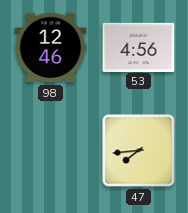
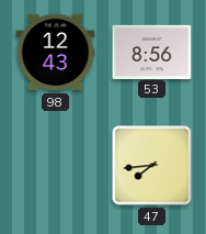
98: 12:46 -> 12:43 (56, 53)
53: 4:56 -> 8:56 (152, 52)
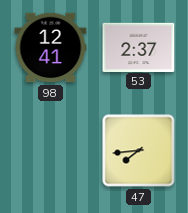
98: 12:43 -> 12:41 (51, 48)
53: 8:56 -> 2:37 (139, 47)
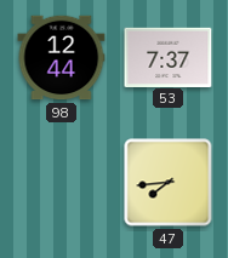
98: 12:41 -> 12:44 (62, 58)
53: 2:37 -> 7:37 (169, 57)
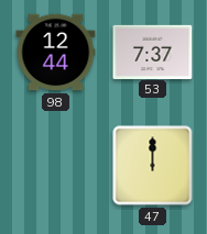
47: 7:44 -> 12:00 (153, 166)
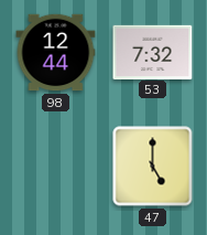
53: 7:37 -> 7:32 (153, 52)
47: 12:00 -> 5:00 (153, 167)
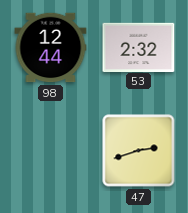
53: 7:32 -> 2:32 (139, 47)
47: 5:00 -> 2:42 (139, 151)
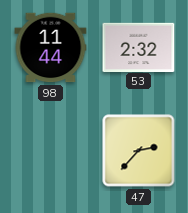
98: 12:44 -> 11:44 (51, 48)
47: 2:42 -> 2:37 (139, 151)
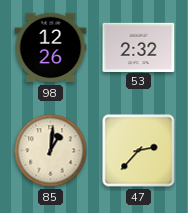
98: 11:44 -> 12:26 (51, 48)
85: none -> 1:01 (51, 151)
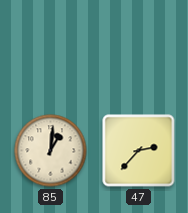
98: 12:26 -> none (51, 48)
53: 2:32 -> none (139, 47)
